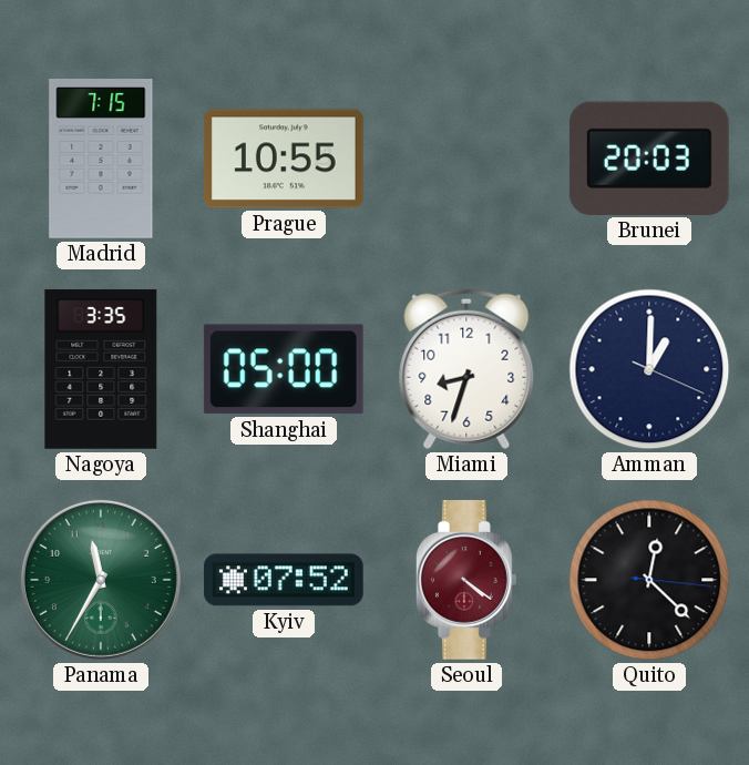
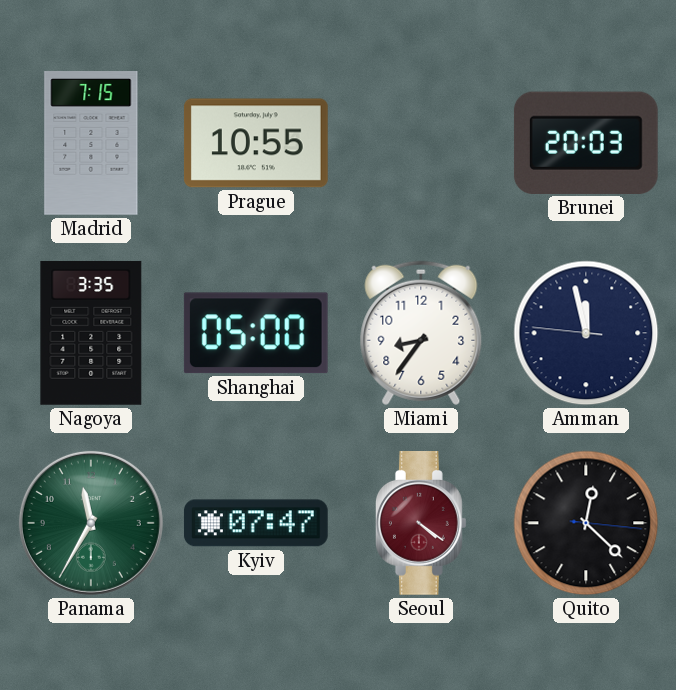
Miami: 8:33 -> 8:36 (421, 333)
Amman: 1:00 -> 11:57 (586, 333)
Kyiv: 07:52 -> 07:47 (256, 523)
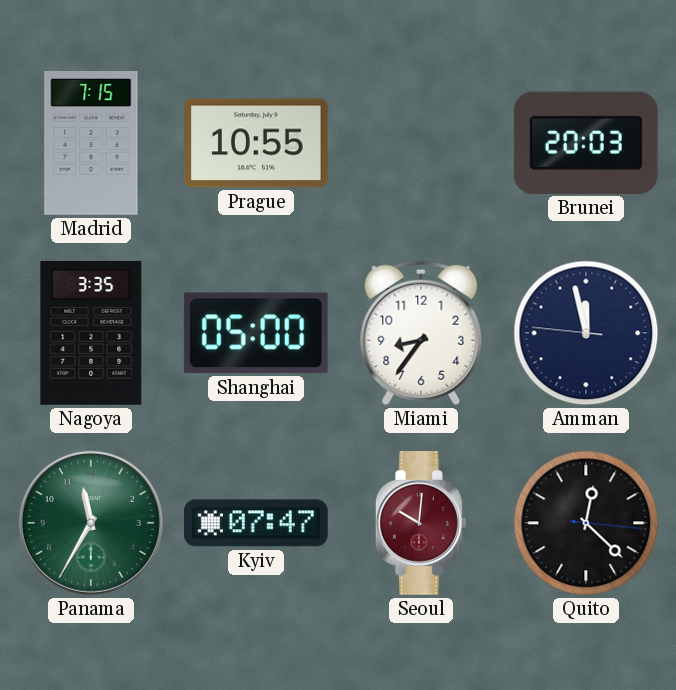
Seoul: 4:21 -> 10:01 (421, 524)
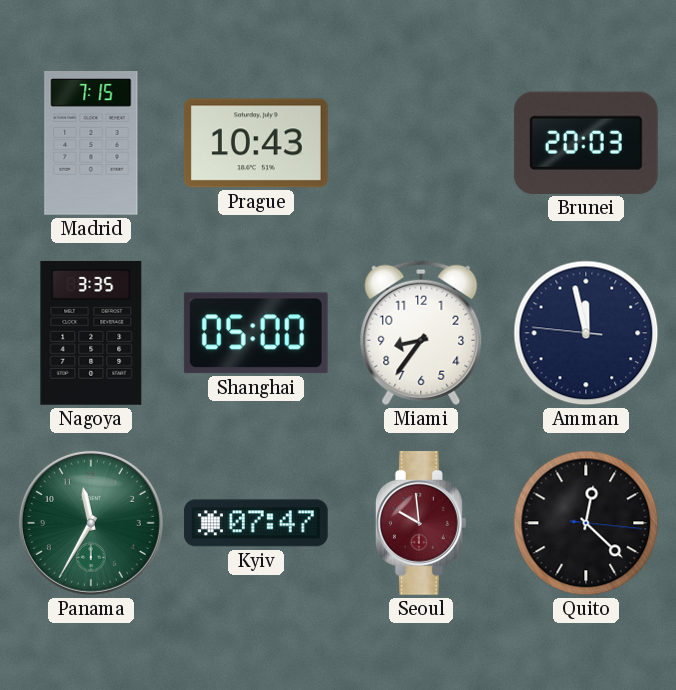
Prague: 10:55 -> 10:43 (256, 143)
Seoul: 10:01 -> 9:59 (421, 524)
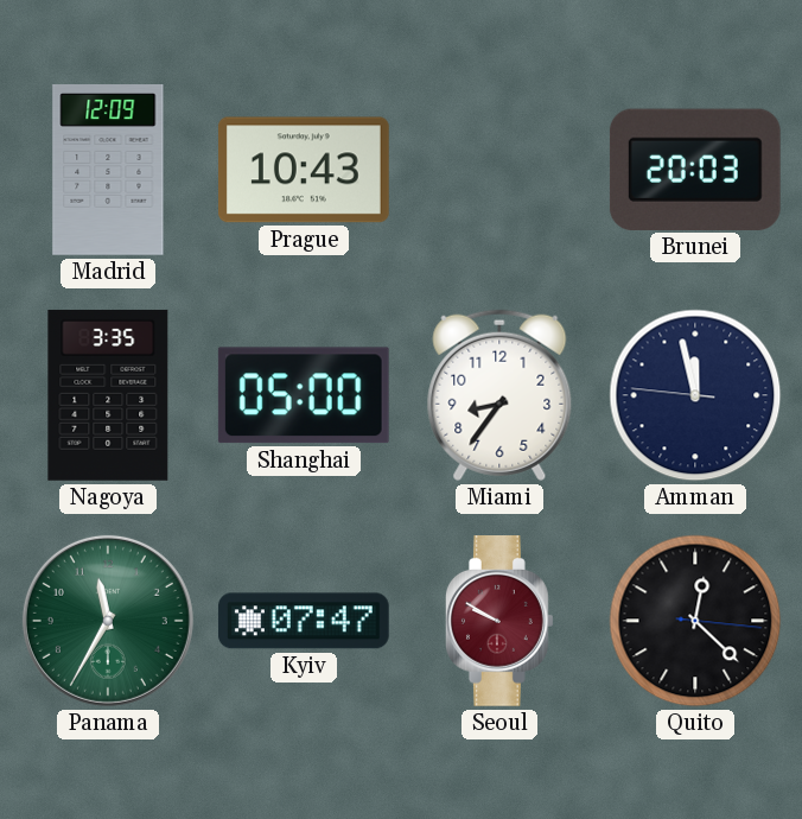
Madrid: 7:15 -> 12:09 (108, 171)
Seoul: 9:59 -> 9:50 (499, 622)
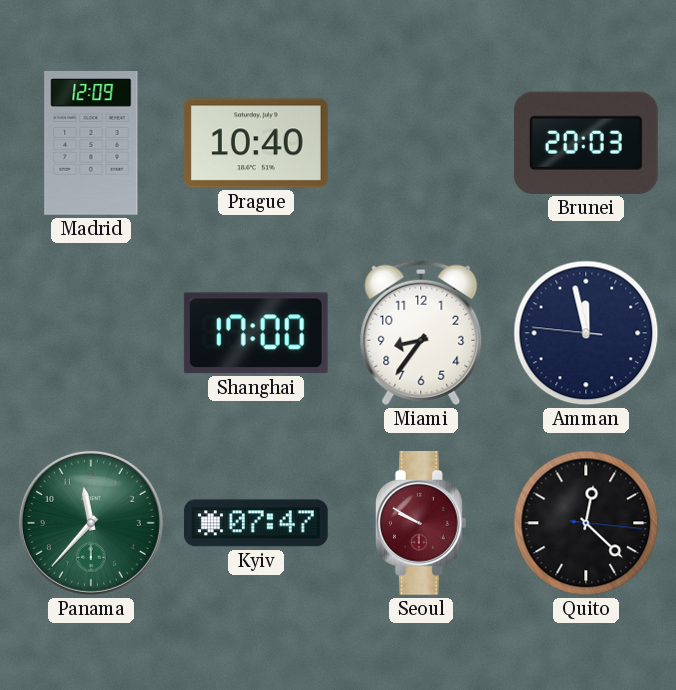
Prague: 10:43 -> 10:40 (256, 143)
Nagoya: 3:35 -> none (108, 395)
Shanghai: 05:00 -> 17:00 (256, 333)
Panama: 11:35 -> 11:37 (91, 523)
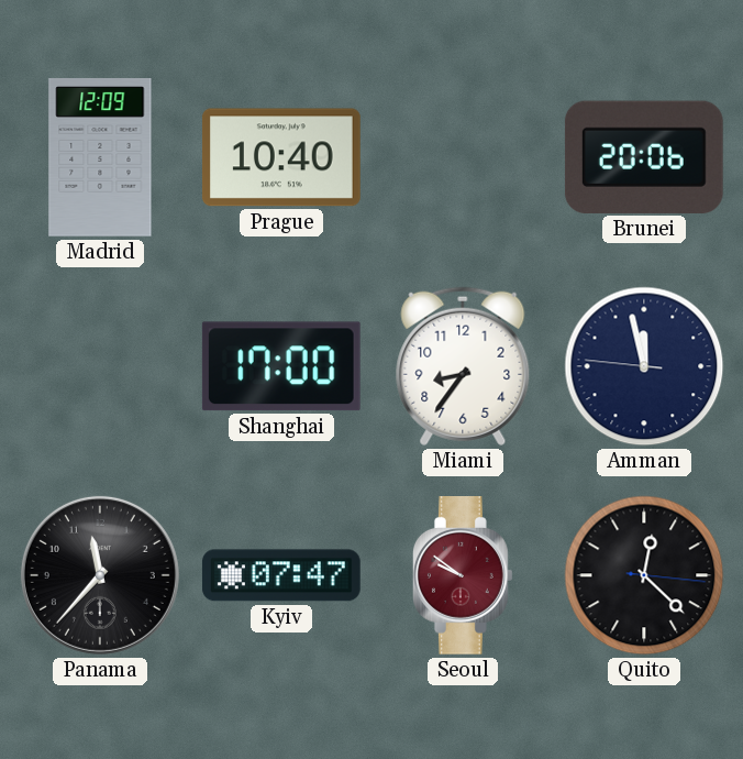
Brunei: 20:03 -> 20:06 (644, 157)
Panama dial: green -> black (100, 575)
Seoul: 9:50 -> 9:51 (463, 576)
